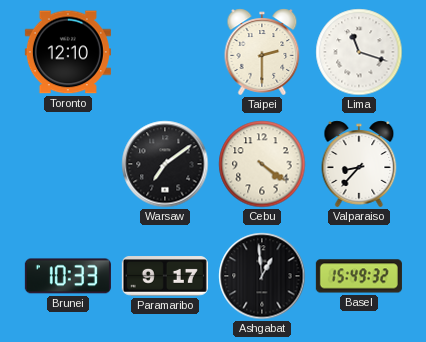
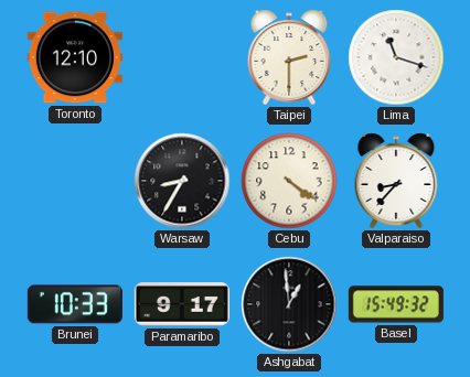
Warsaw: 7:09 -> 8:35 (182, 181)
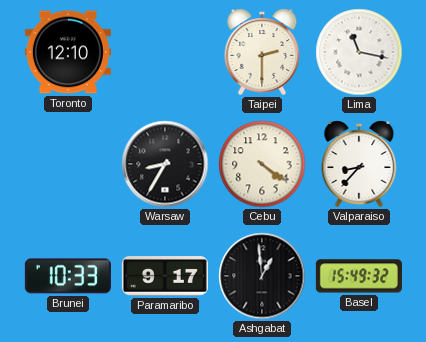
Lima: 11:18 -> 11:17 (359, 52)
